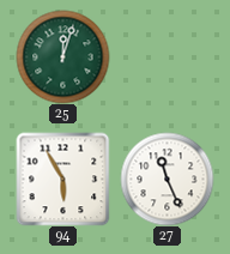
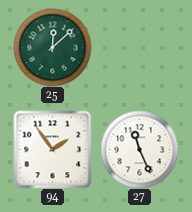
25: 12:03 -> 12:08 (52, 47)
94: 5:55 -> 1:54 (52, 149)
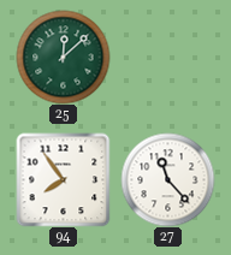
94: 1:54 -> 7:54 (63, 179)
27: 11:26 -> 11:23 (167, 179)
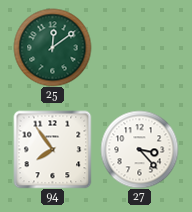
25: 12:08 -> 12:09 (52, 47)
27: 11:23 -> 3:23 (139, 149)
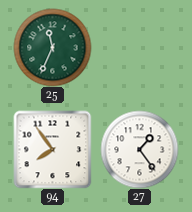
25: 12:09 -> 11:34 (52, 47)
27: 3:23 -> 1:24 (139, 149)
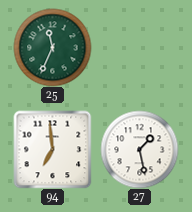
94: 7:54 -> 6:59 (52, 149)
27: 1:24 -> 1:28 (139, 149)
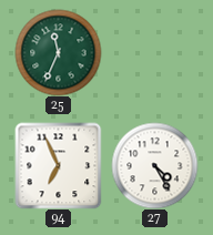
94: 6:59 -> 6:56 (58, 165)
27: 1:28 -> 4:25 (154, 165)
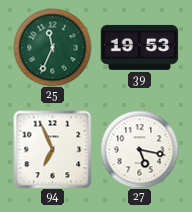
39: none -> 19:53 (139, 47)
27: 4:25 -> 5:17 (139, 149)
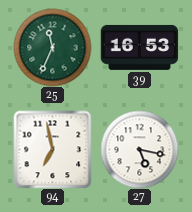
39: 19:53 -> 16:53 (139, 47)
94: 6:56 -> 6:58 (52, 149)
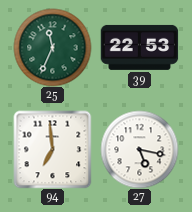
39: 16:53 -> 22:53 (139, 47)
94: 6:58 -> 6:59 (52, 149)
